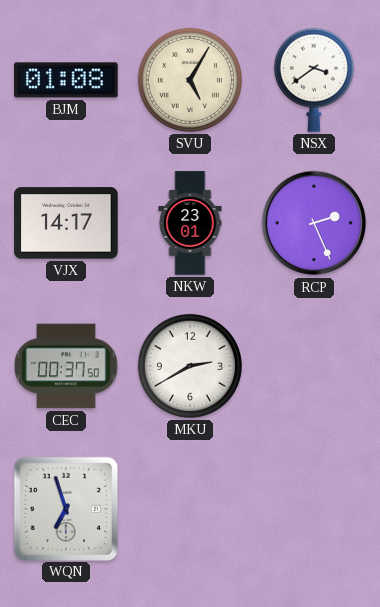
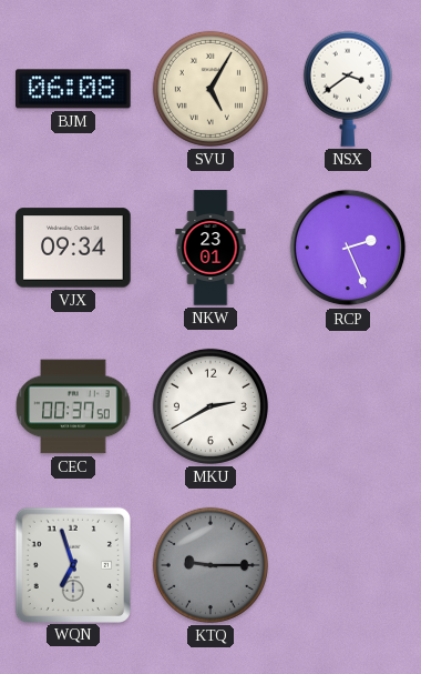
BJM: 01:08 -> 06:08 (73, 89)
VJX: 14:17 -> 09:34 (73, 248)
KTQ: none -> 9:15 (210, 565)
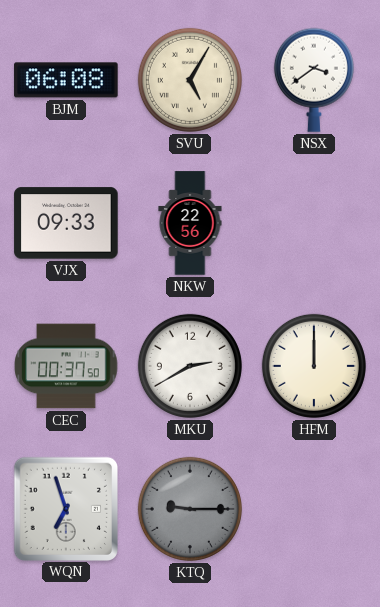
VJX: 09:34 -> 09:33 (66, 223)
NKW: 23:01 -> 22:56 (190, 223)
RCP: 2:26 -> none (348, 248)
HFM: none -> 12:00 (314, 366)
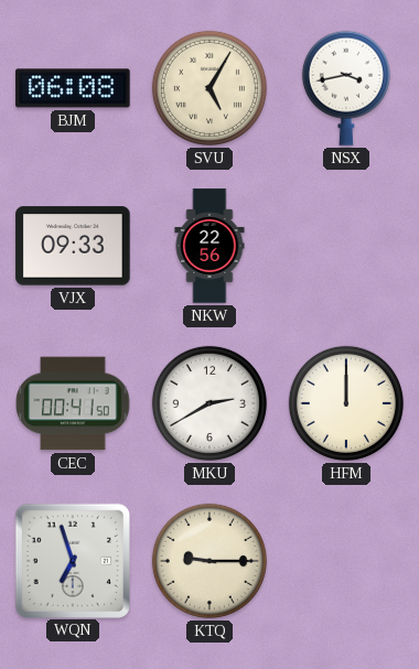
NSX: 3:39 -> 3:43 (346, 88)
CEC: 00:37 -> 00:41 (73, 403)
KTQ dial: grey -> cream (209, 561)
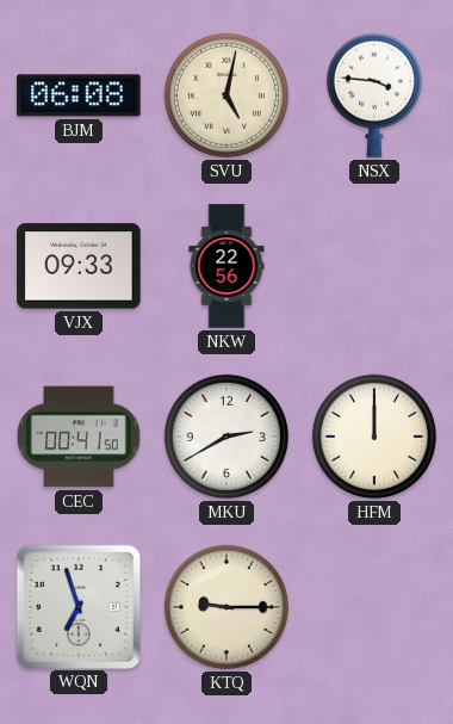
SVU: 5:05 -> 5:02 (226, 95)
NSX: 3:43 -> 3:46 (374, 95)
